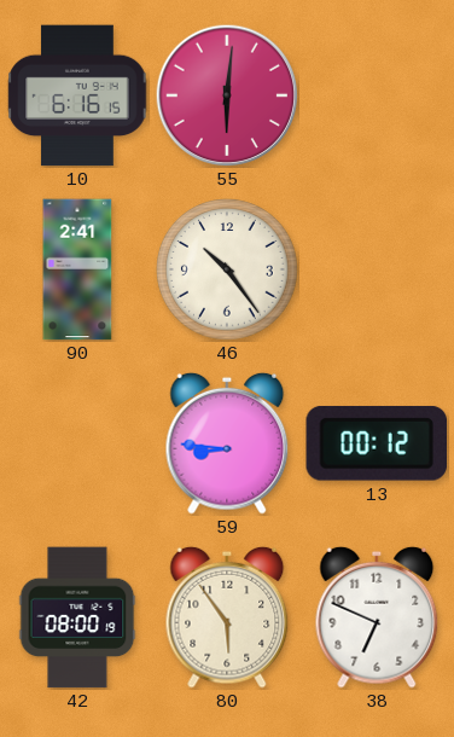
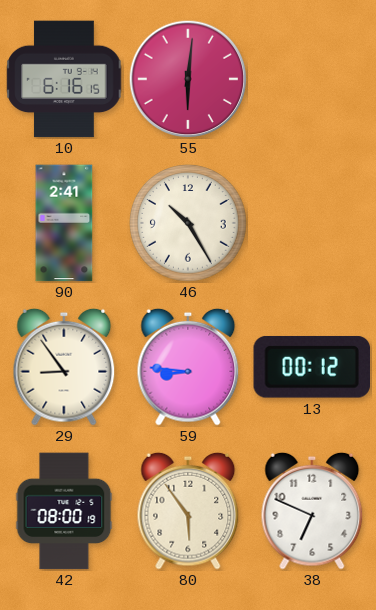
46: 10:24 -> 10:25 (189, 224)
29: none -> 8:54 (64, 367)
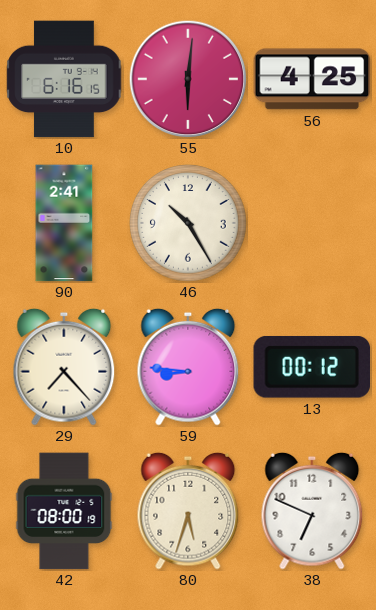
56: none -> 4:25 (312, 79)
29: 8:54 -> 7:23 (64, 367)
80: 5:54 -> 5:33 (188, 511)
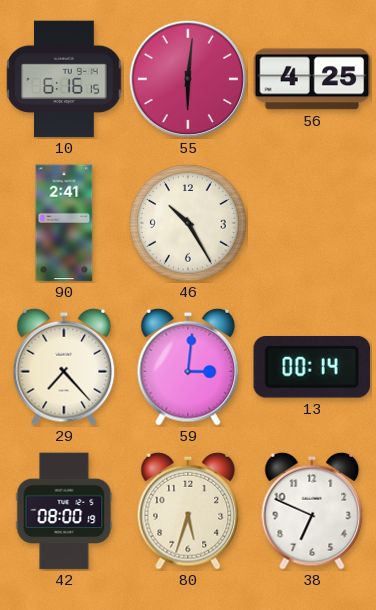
59: 8:46 -> 3:01 (188, 367)
13: 00:12 -> 00:14 (311, 367)
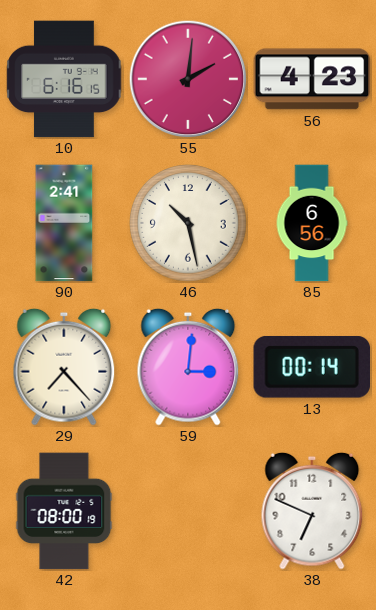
55: 6:01 -> 2:01 (188, 79)
56: 4:25 -> 4:23 (312, 79)
46: 10:25 -> 10:28 (189, 224)
85: none -> 6:56 (312, 223)
80: 5:33 -> none (188, 511)
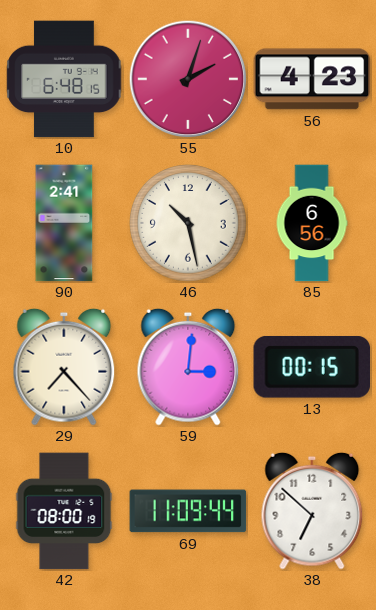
10: 6:16 -> 6:48 (64, 79)
55: 2:01 -> 2:03 (188, 79)
13: 00:14 -> 00:15 (311, 367)
69: none -> 11:09 (188, 511)
38: 6:49 -> 6:52 (312, 511)
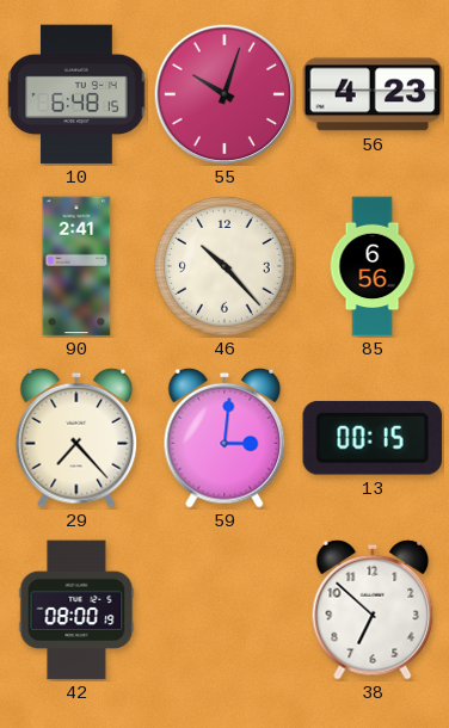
55: 2:03 -> 10:03 (224, 94)
46: 10:28 -> 10:23 (226, 267)
69: 11:09 -> none (188, 511)
